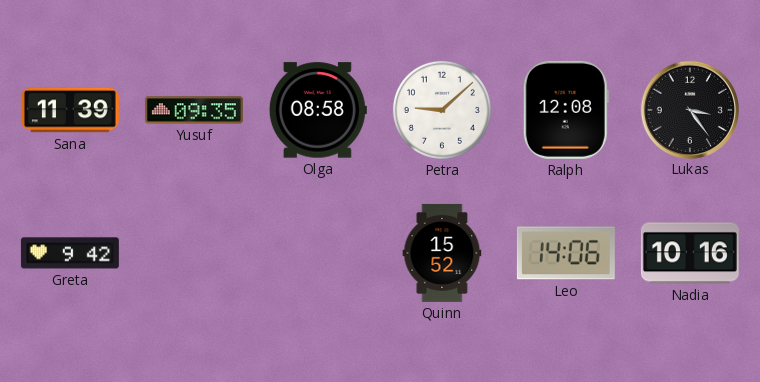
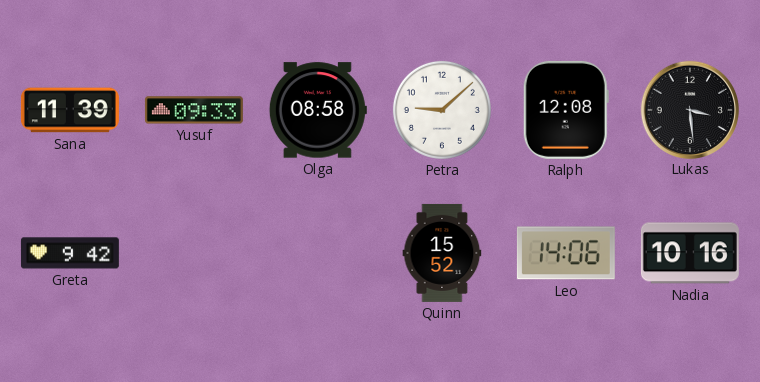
Yusuf: 09:35 -> 09:33 (194, 110)
Lukas: 3:24 -> 3:29 (689, 109)
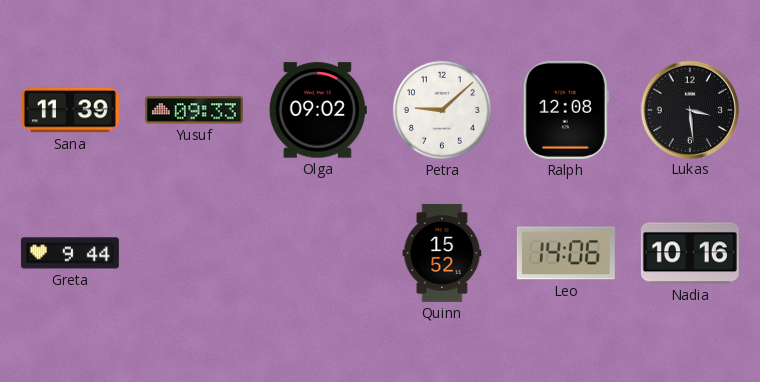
Olga: 08:58 -> 09:02 (318, 110)
Greta: 9:42 -> 9:44 (70, 253)
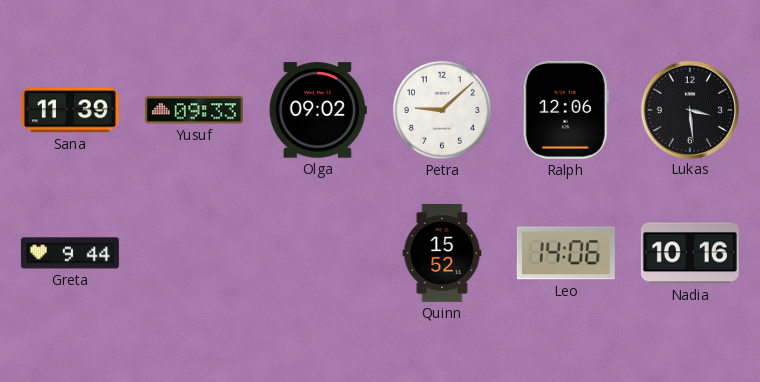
Ralph: 12:08 -> 12:06 (566, 110)
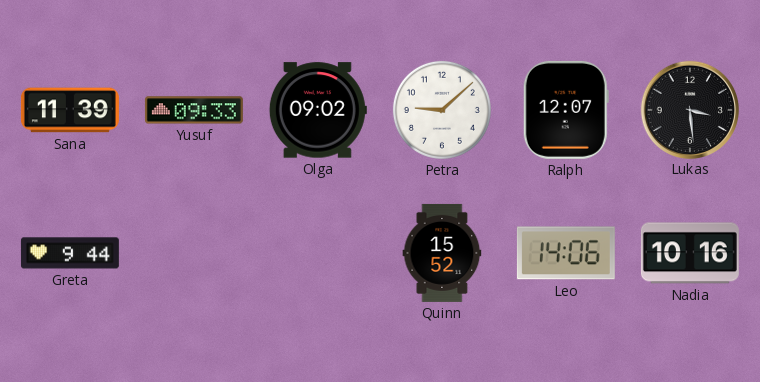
Ralph: 12:06 -> 12:07 (566, 110)
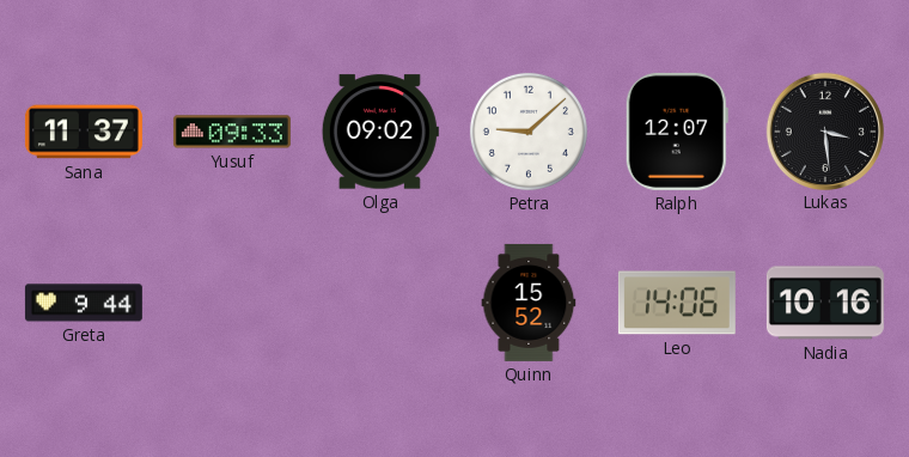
Sana: 11:39 -> 11:37 (84, 132)
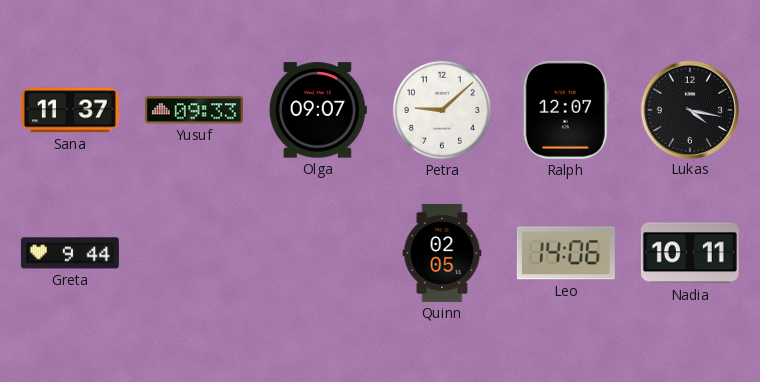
Olga: 09:02 -> 09:07 (318, 110)
Lukas: 3:29 -> 4:17 (689, 109)
Quinn: 15:52 -> 02:05 (442, 253)
Nadia: 10:16 -> 10:11 (690, 253)
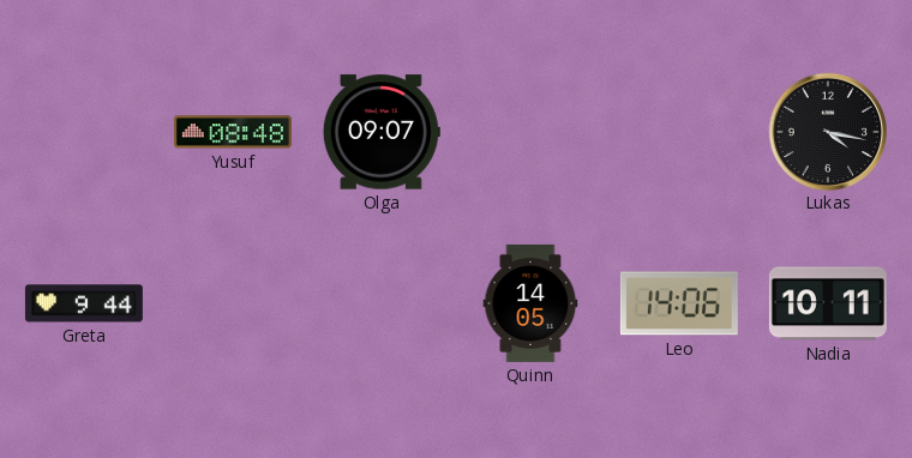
Sana: 11:37 -> none (70, 110)
Yusuf: 09:33 -> 08:48 (233, 132)
Petra: 9:08 -> none (442, 110)
Ralph: 12:07 -> none (566, 110)
Quinn: 02:05 -> 14:05 (530, 303)
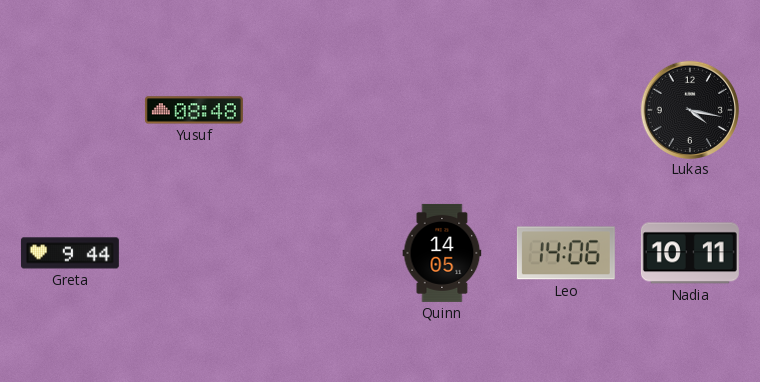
Olga: 09:07 -> none (382, 132)
